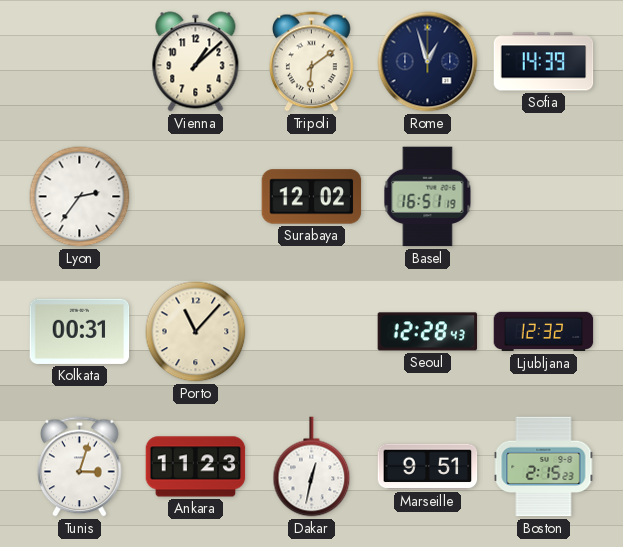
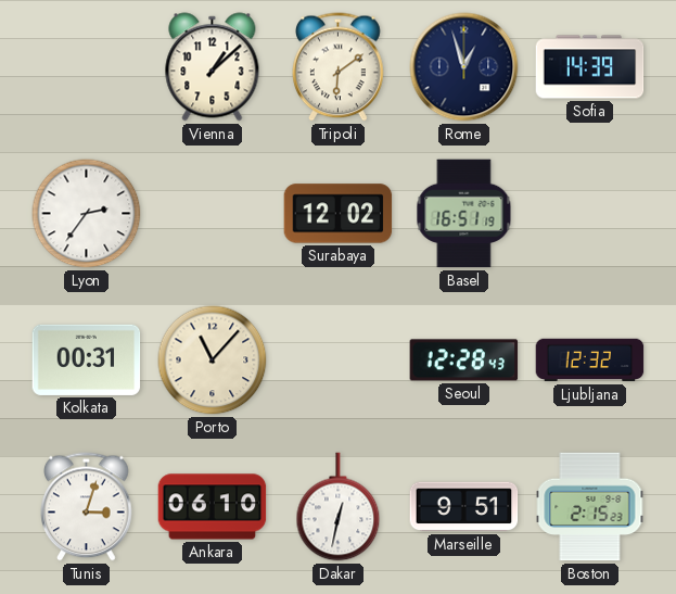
Ankara: 11:23 -> 06:10 (213, 507)
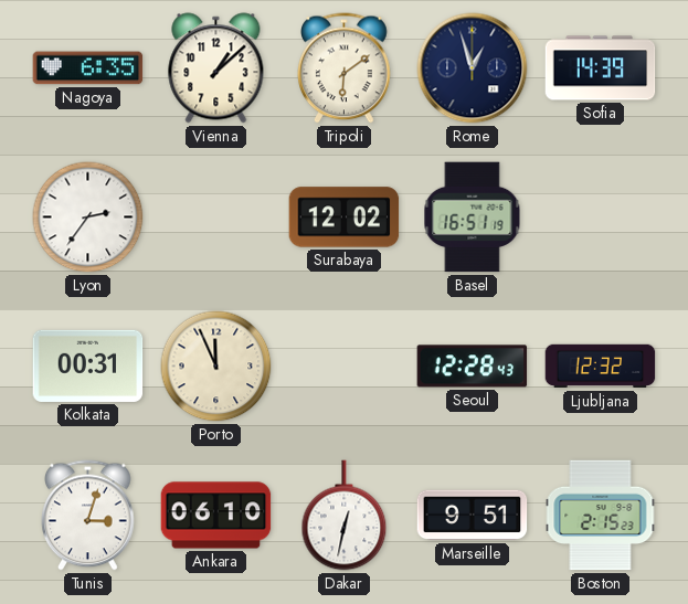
Nagoya: none -> 6:35 (88, 68)
Porto: 11:07 -> 11:56 (216, 367)
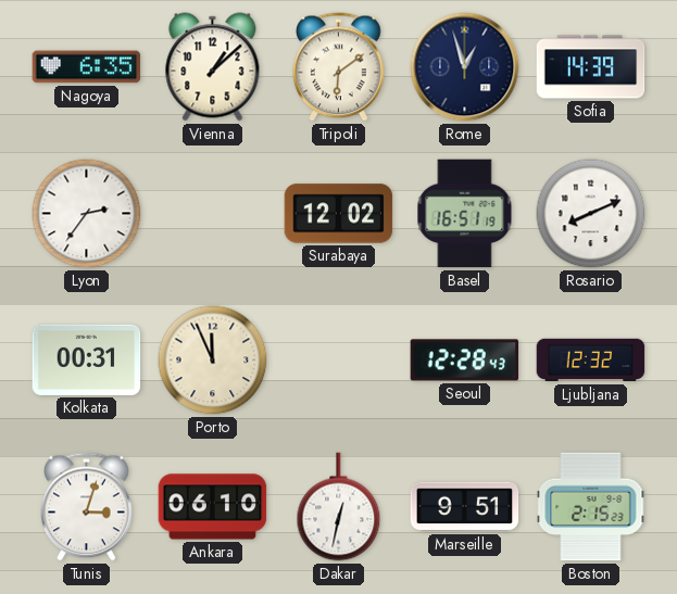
Rosario: none -> 8:11 (591, 214)
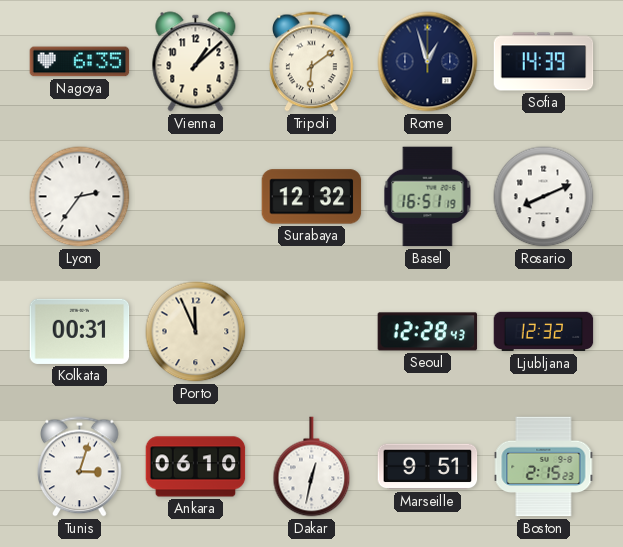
Surabaya: 12:02 -> 12:32 (312, 197)
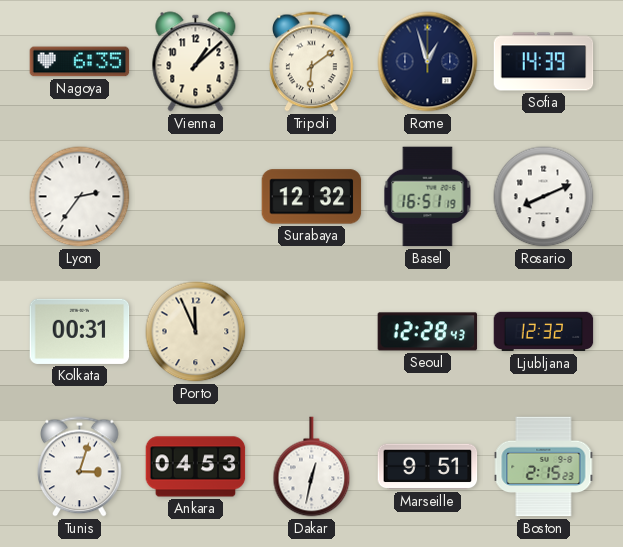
Ankara: 06:10 -> 04:53 (196, 467)
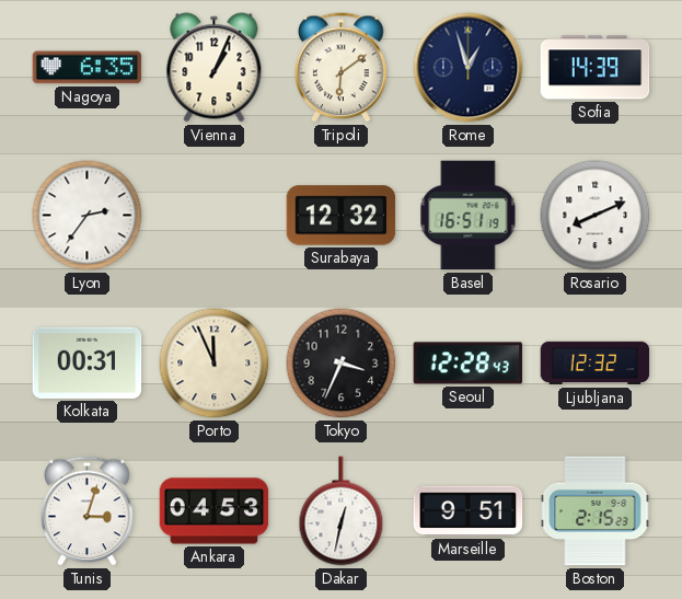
Vienna: 1:08 -> 1:04 (215, 68)
Tokyo: none -> 3:34 (342, 364)
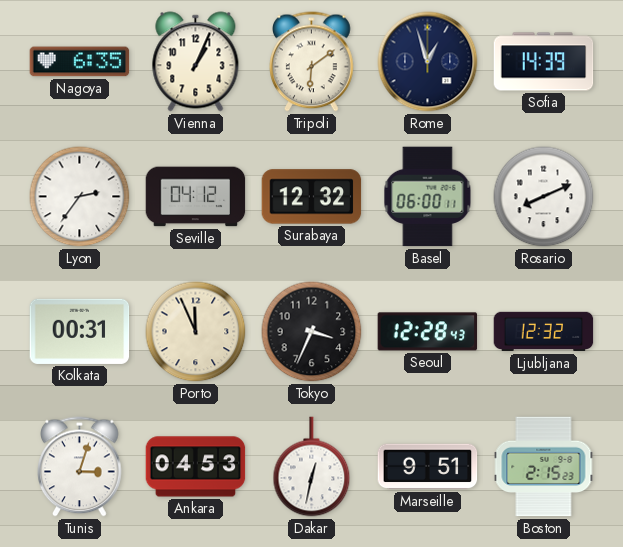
Seville: none -> 04:12 (196, 197)
Basel: 16:51 -> 06:00 (428, 197)
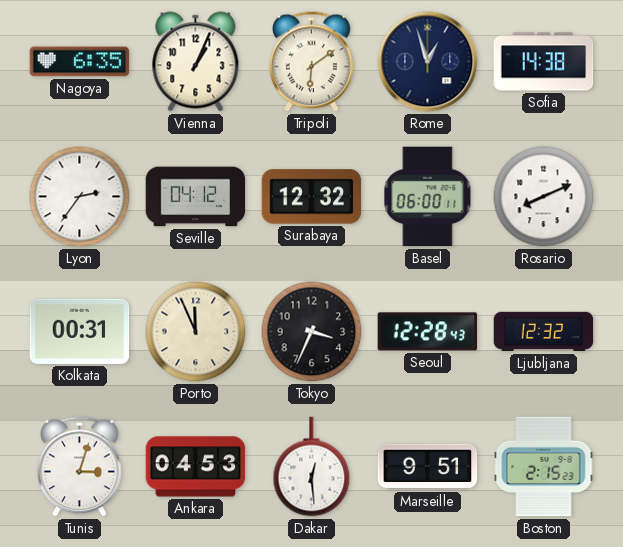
Sofia: 14:39 -> 14:38 (544, 62)
Dakar: 12:32 -> 12:29 (312, 467)
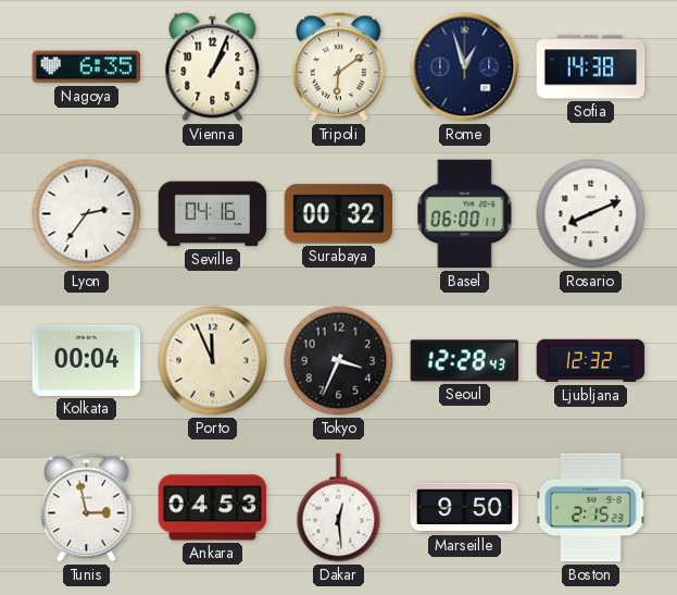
Seville: 04:12 -> 04:16 (213, 214)
Surabaya: 12:32 -> 00:32 (339, 214)
Kolkata: 00:31 -> 00:04 (87, 360)
Tunis: 3:03 -> 2:58 (87, 508)
Marseille: 9:51 -> 9:50 (465, 508)
